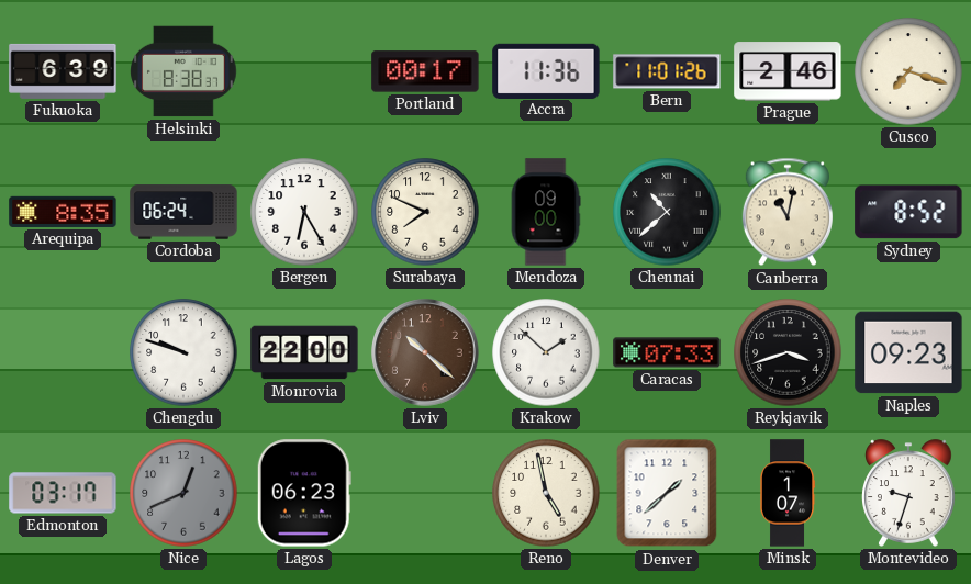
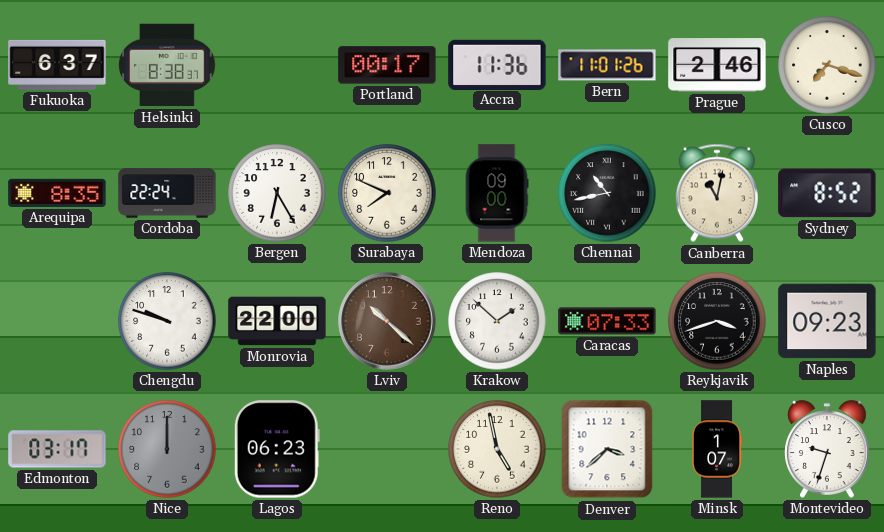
Fukuoka: 6:39 -> 6:37 (57, 65)
Cordoba: 06:24 -> 22:24 (167, 193)
Chennai: 10:38 -> 10:43 (607, 193)
Nice: 12:41 -> 12:00 (167, 449)
Denver: 1:38 -> 3:38 (607, 449)
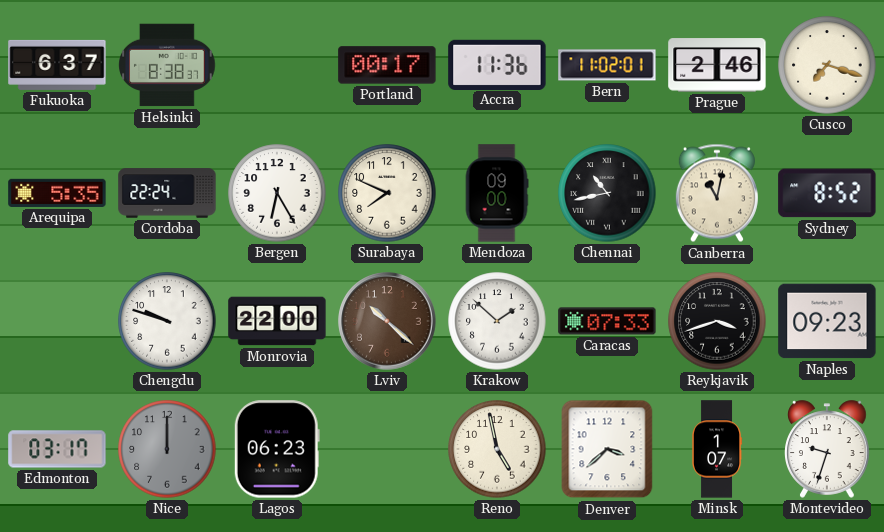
Bern: 11:01 -> 11:02 (607, 65)
Arequipa: 8:35 -> 5:35 (57, 193)
